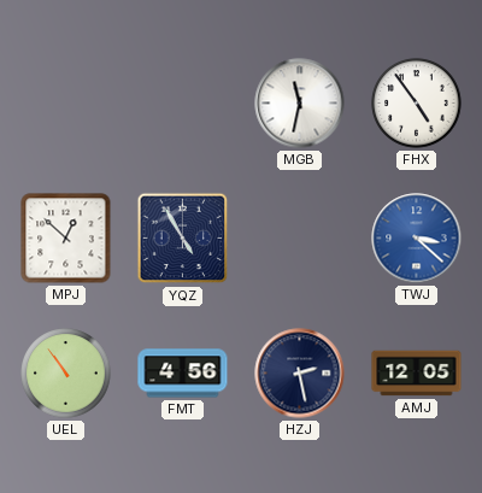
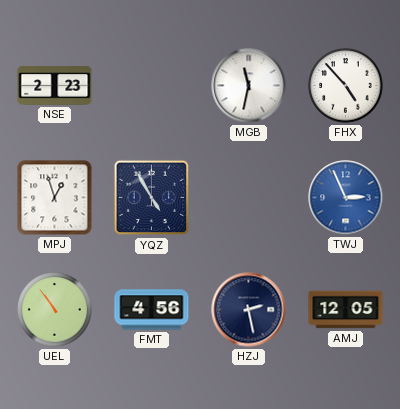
NSE: none -> 2:23 (55, 86)
FHX: 4:54 -> 4:53 (346, 86)
MPJ: 12:52 -> 12:57 (55, 198)
TWJ: 3:22 -> 2:56 (346, 198)
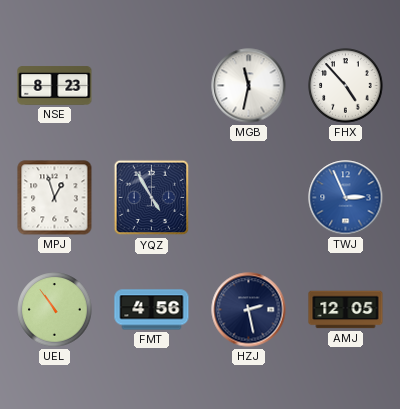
NSE: 2:23 -> 8:23 (55, 86)
